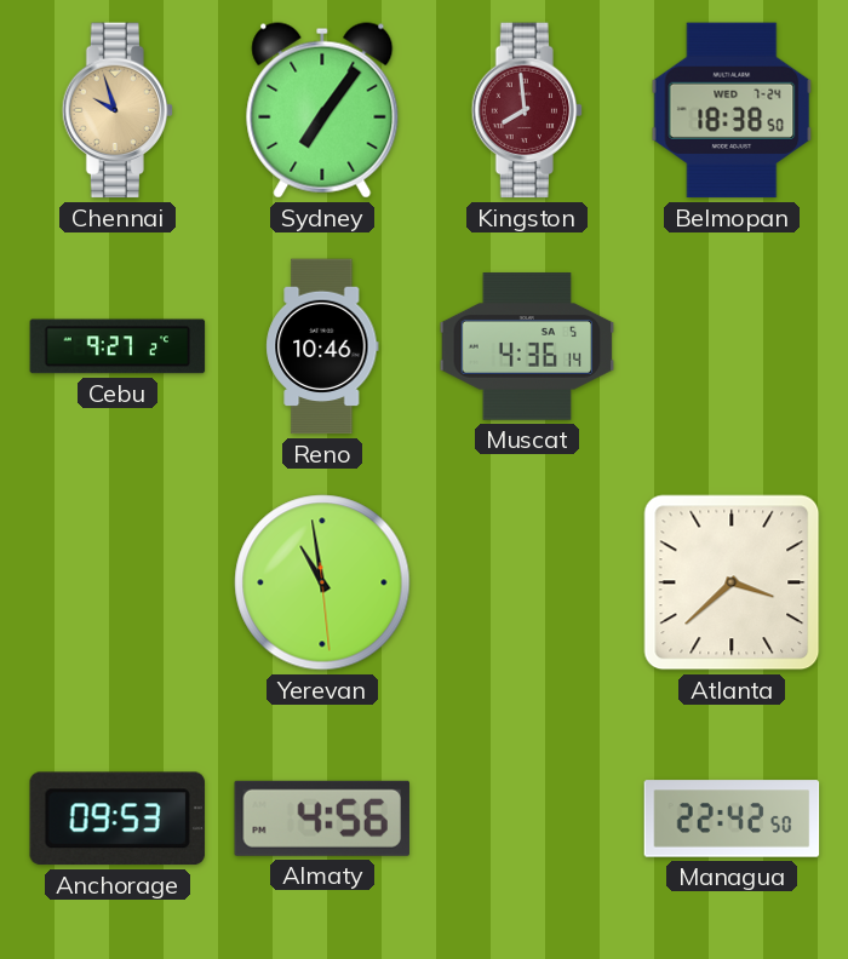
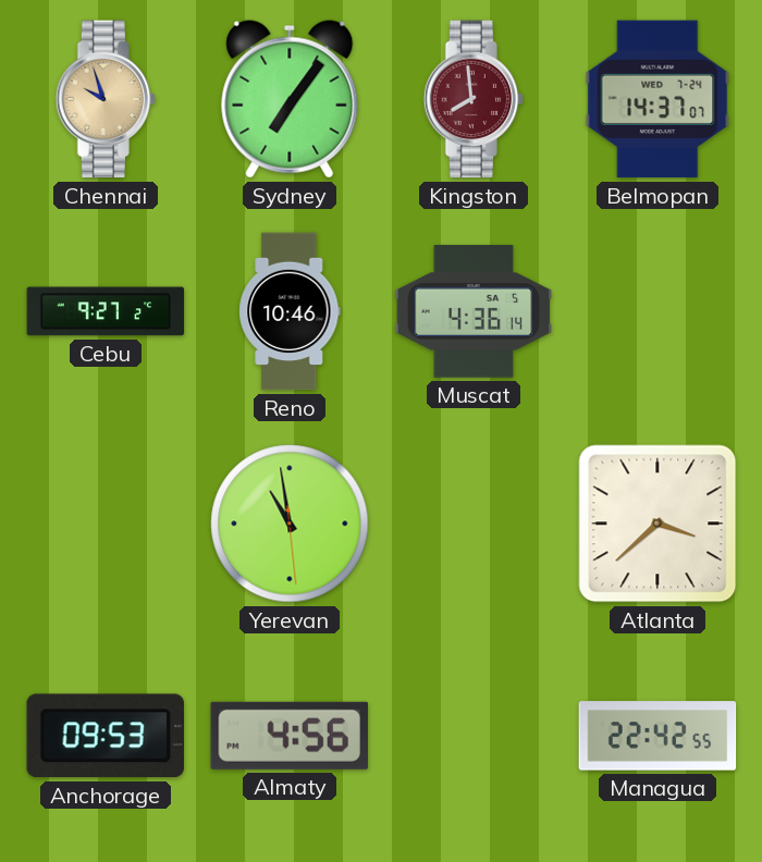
Belmopan: 18:38 -> 14:37 (657, 99)
Managua: 22:42:50 -> 22:42:55 (657, 736)
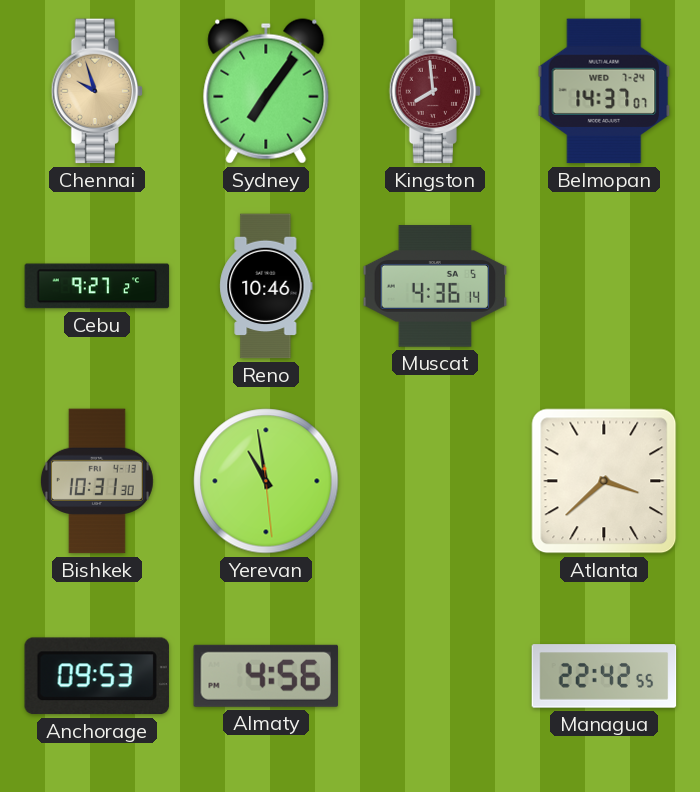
Bishkek: none -> 10:31 (97, 481)
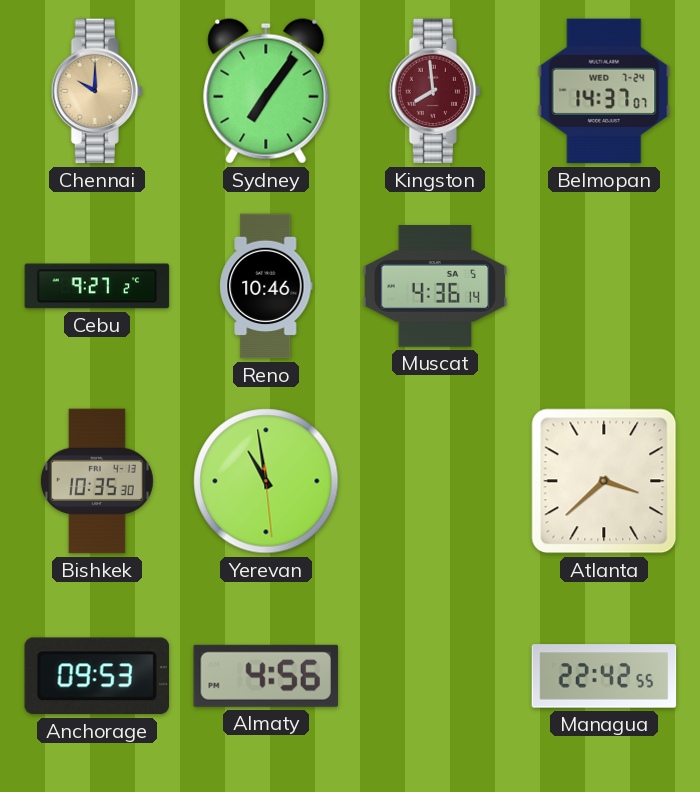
Chennai: 9:57 -> 10:00 (97, 91)
Bishkek: 10:31 -> 10:35 (97, 481)
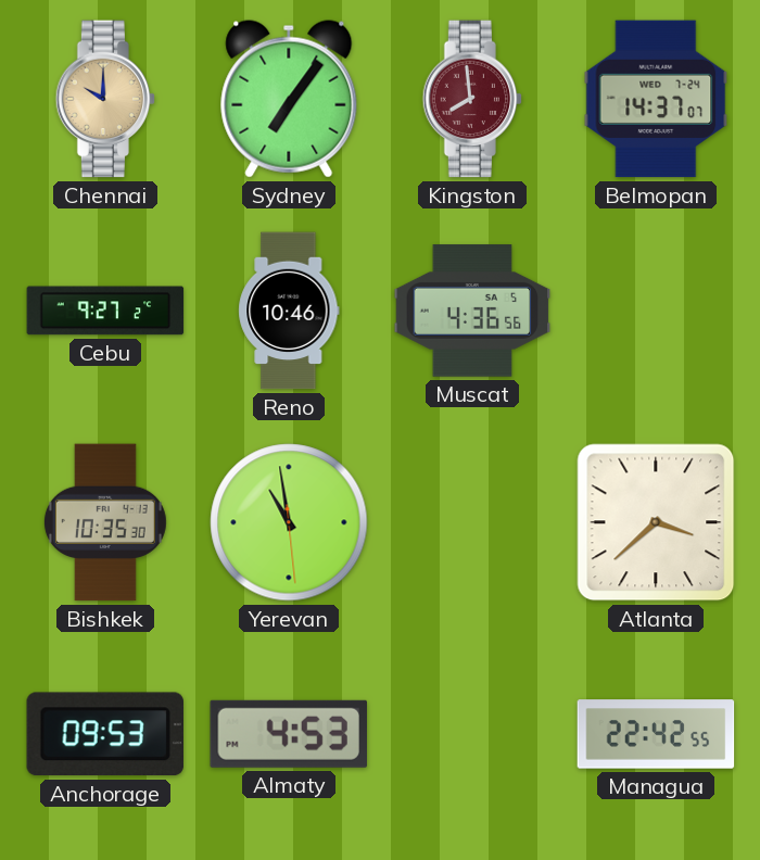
Muscat: 4:36:14 -> 4:36:56 (472, 311)
Almaty: 4:56 -> 4:53 (289, 734)
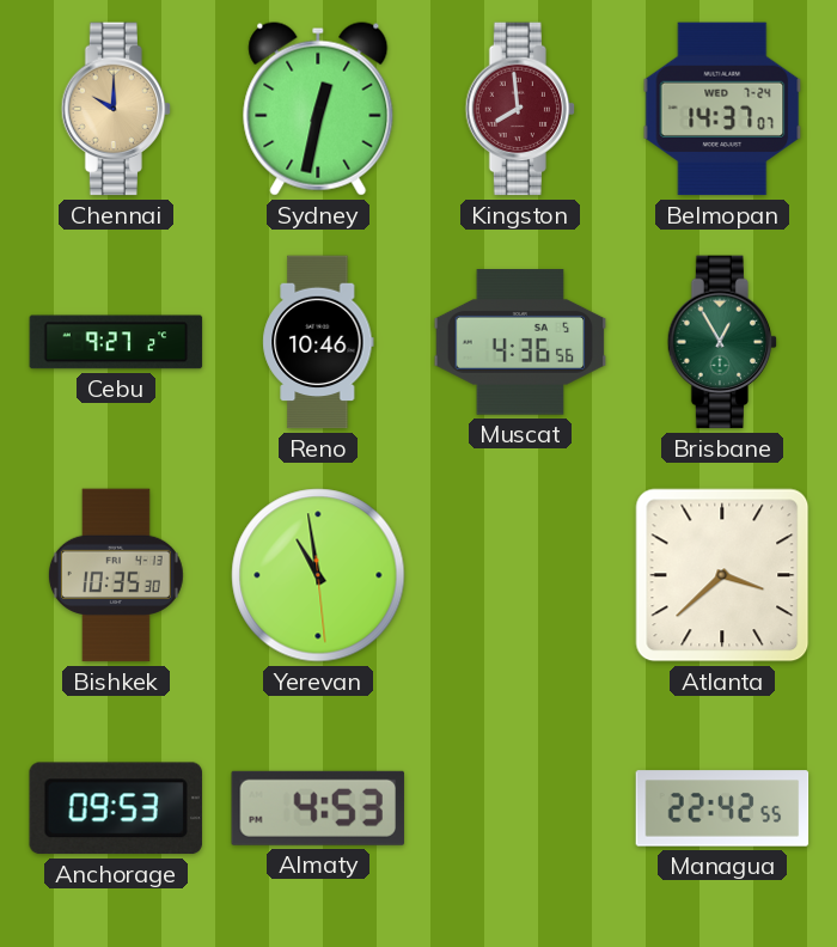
Sydney: 7:06 -> 12:32 (318, 109)
Brisbane: none -> 12:55 (722, 342)
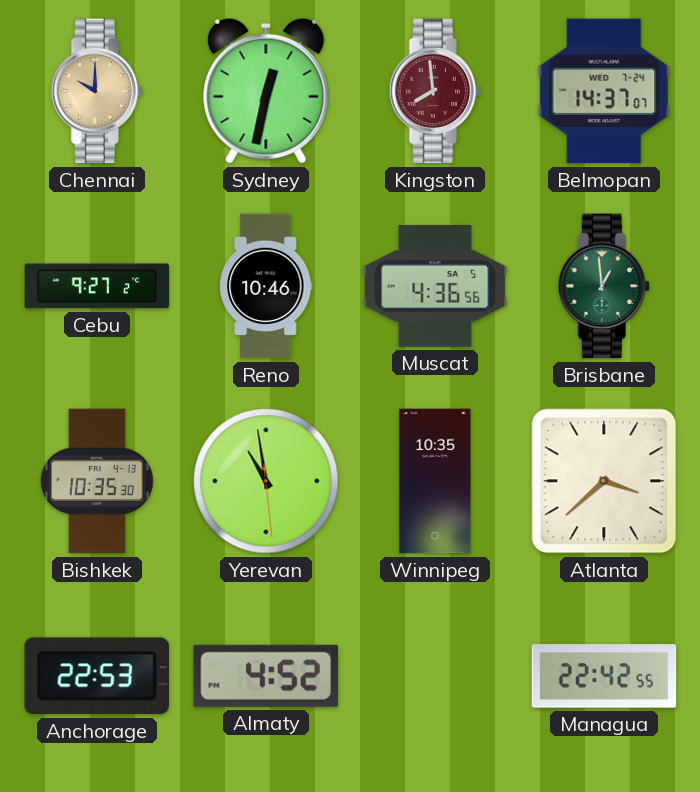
Brisbane: 12:55 -> 12:59 (604, 286)
Winnipeg: none -> 10:35 (435, 481)
Anchorage: 09:53 -> 22:53 (97, 676)
Almaty: 4:53 -> 4:52 (266, 676)
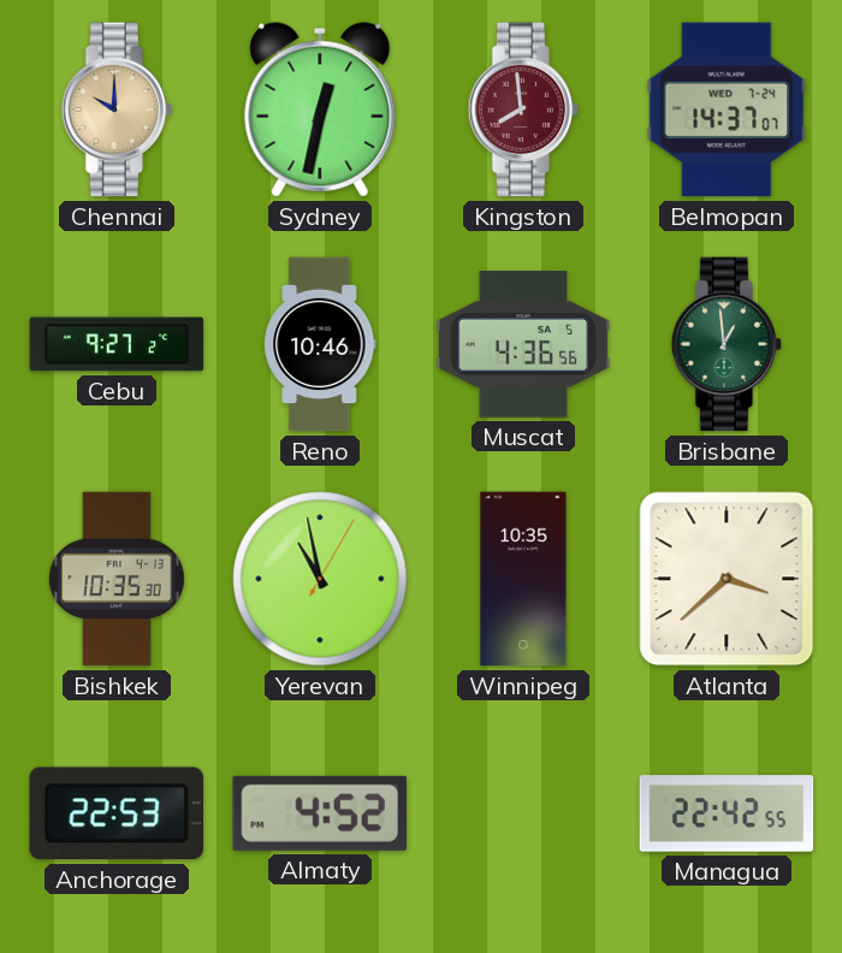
Yerevan: 10:58:29 -> 10:58:05 (320, 579)
